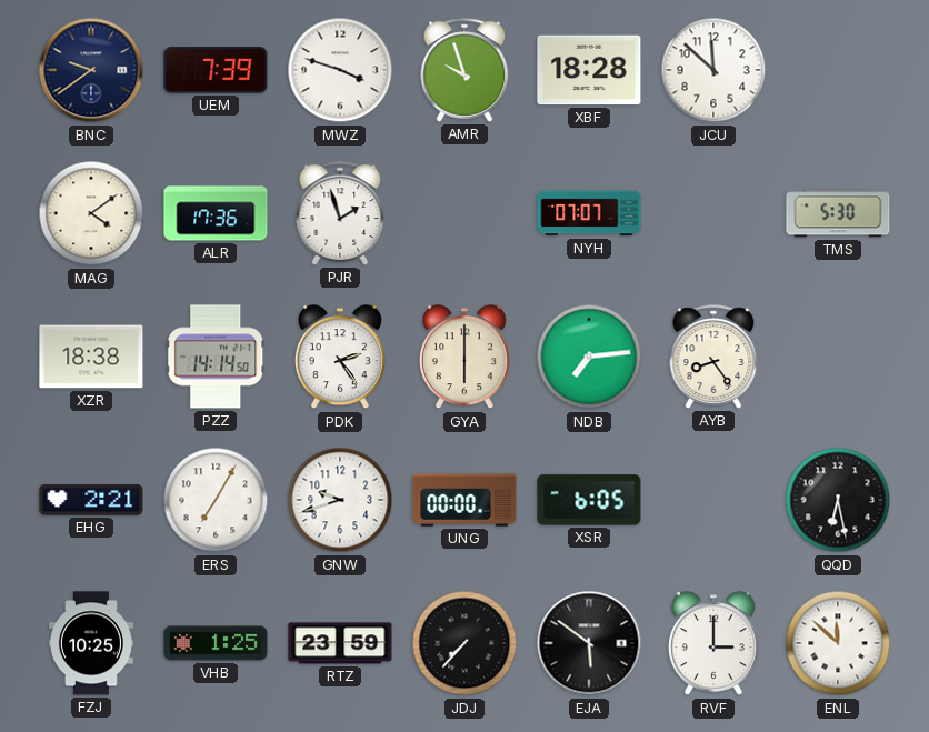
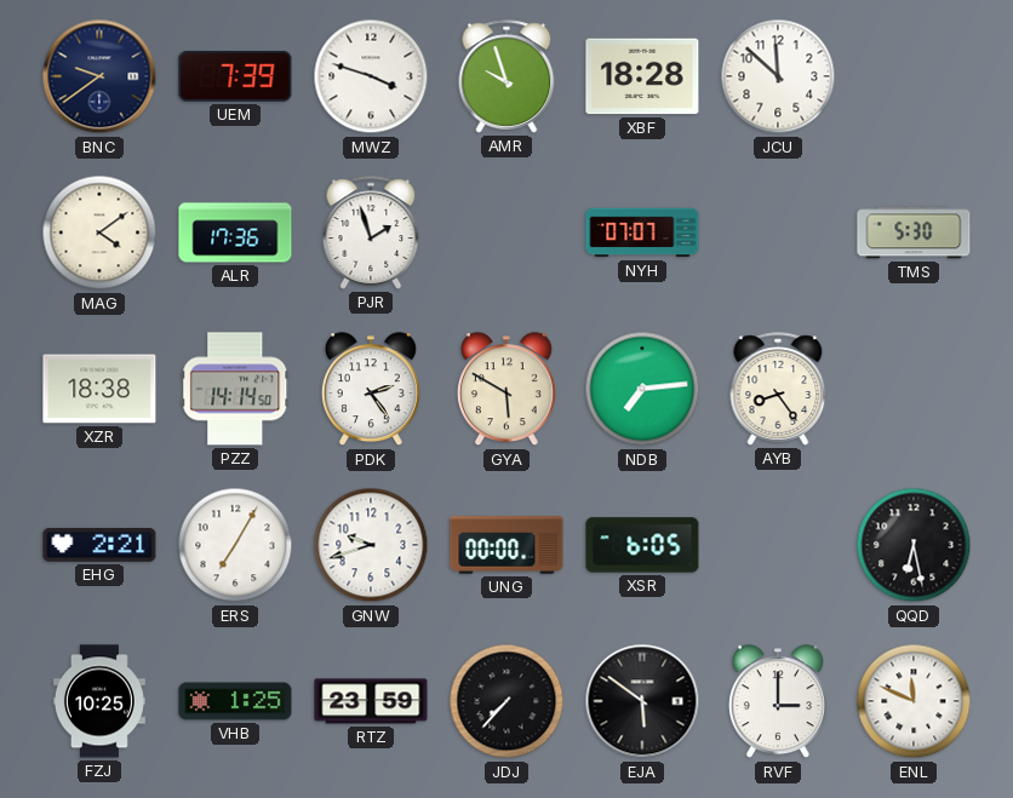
GYA: 6:00 -> 5:50 (506, 390)
ENL: 11:52 -> 11:49 (914, 701)
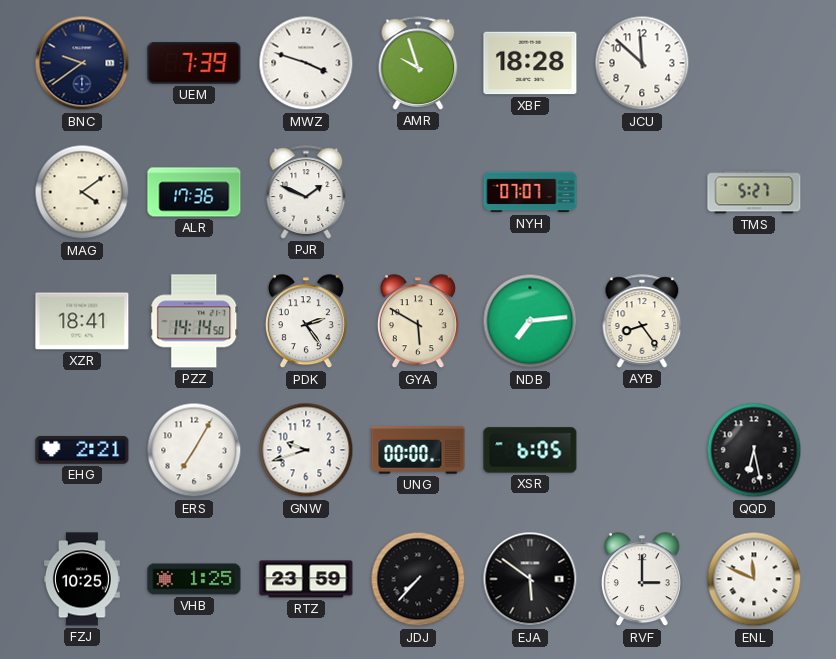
PJR: 1:57 -> 1:49 (306, 192)
TMS: 5:30 -> 5:27 (754, 192)
XZR: 18:38 -> 18:41 (82, 321)
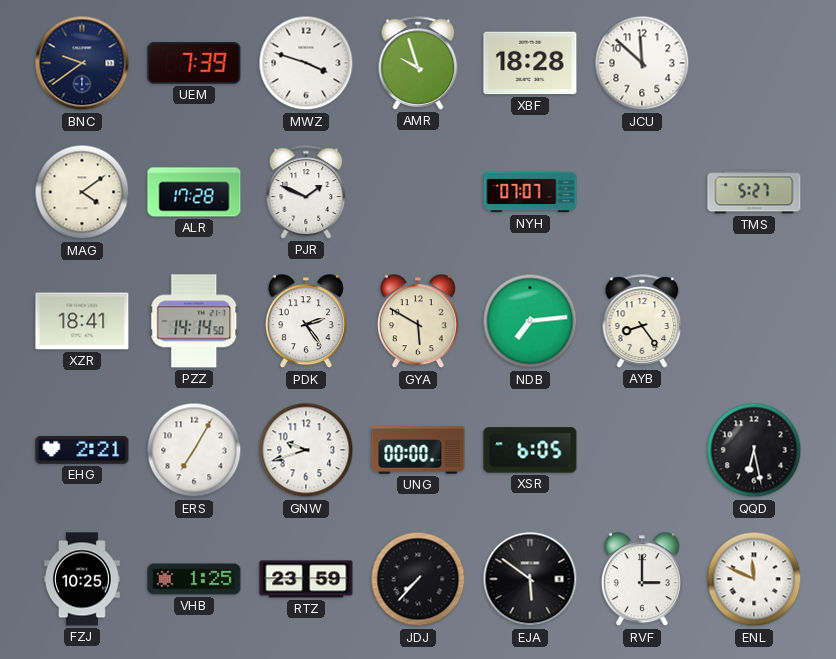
ALR: 17:36 -> 17:28 (194, 192)
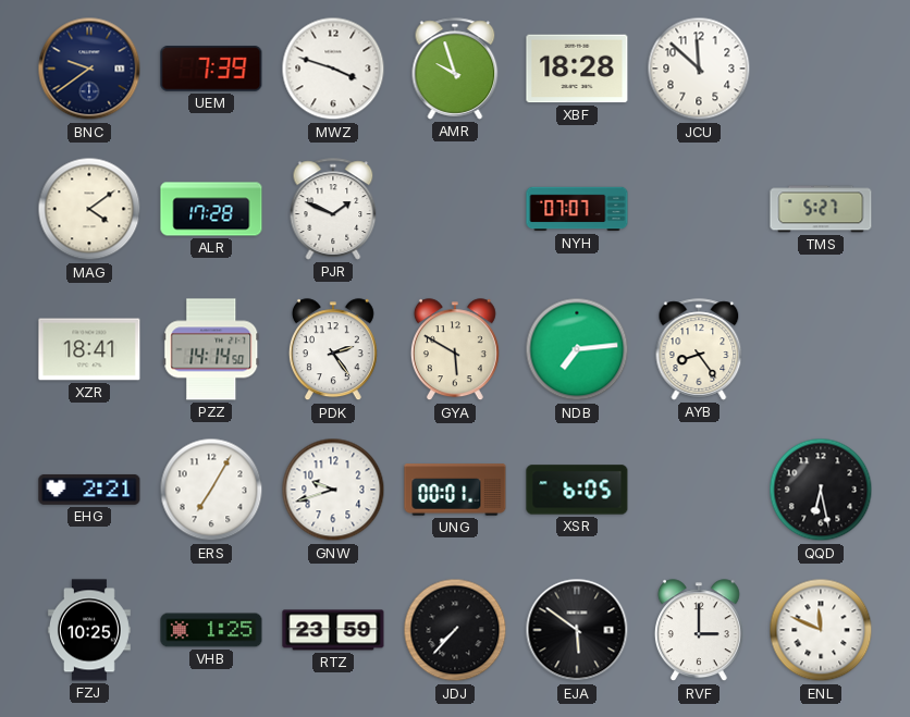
UNG: 00:00 -> 00:01 (455, 490)
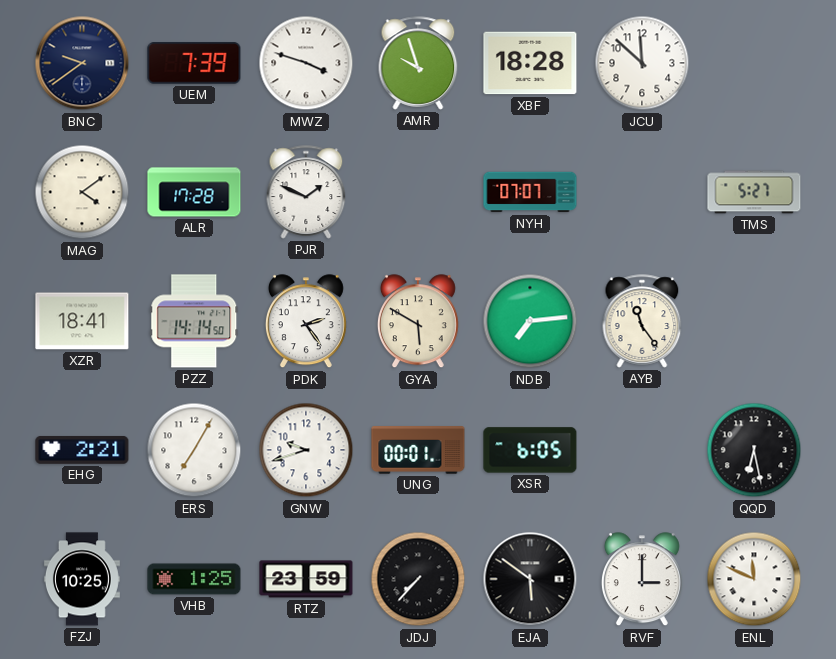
AYB: 8:24 -> 11:24 (642, 321)
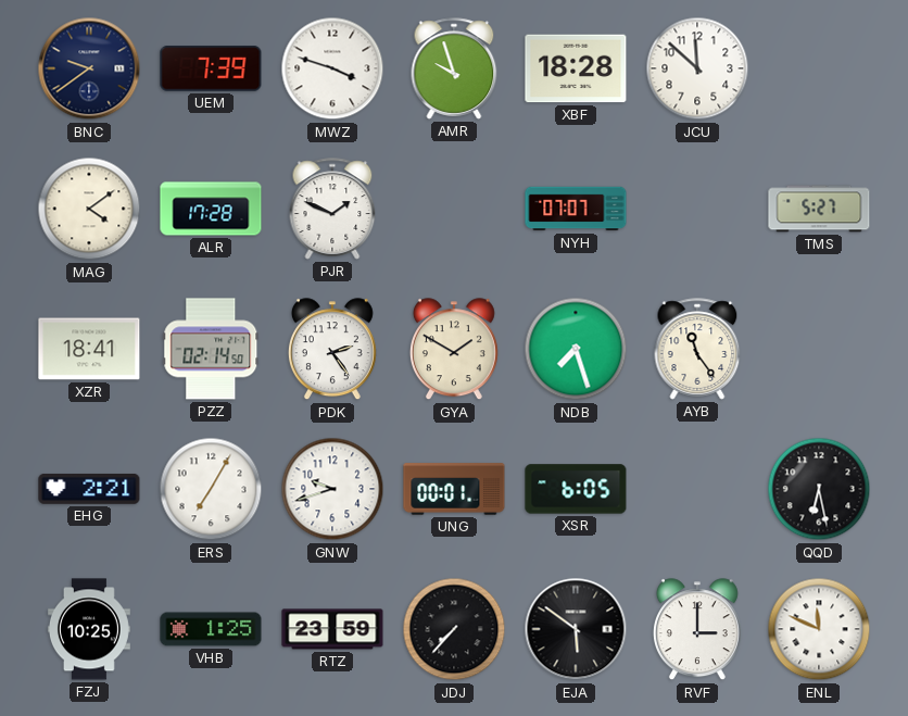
PZZ: 14:14 -> 02:14 (211, 349)
GYA: 5:50 -> 1:50 (454, 350)
NDB: 7:14 -> 7:27 (576, 349)
